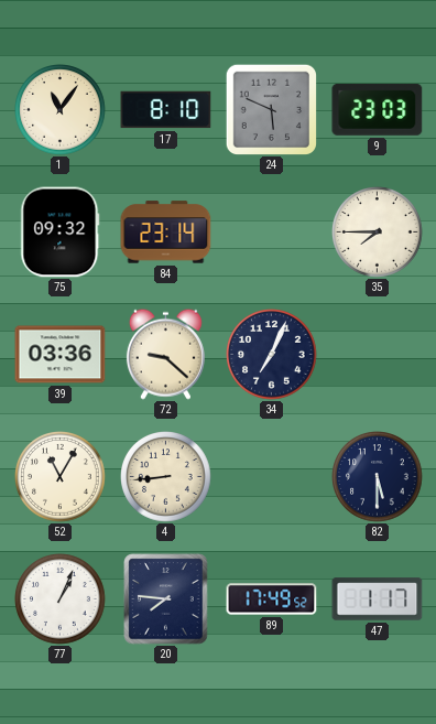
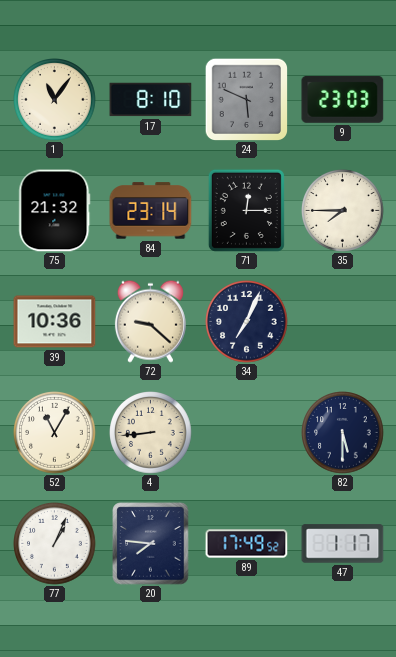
75: 09:32 -> 21:32 (55, 211)
71: none -> 12:15 (246, 210)
39: 03:36 -> 10:36 (55, 322)
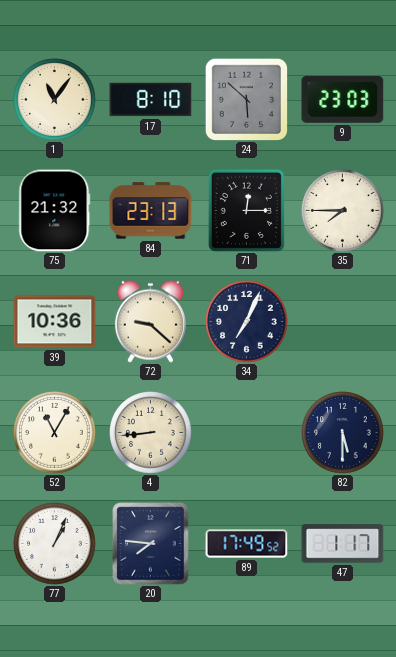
24: 5:49 -> 5:52 (246, 99)
84: 23:14 -> 23:13 (151, 211)
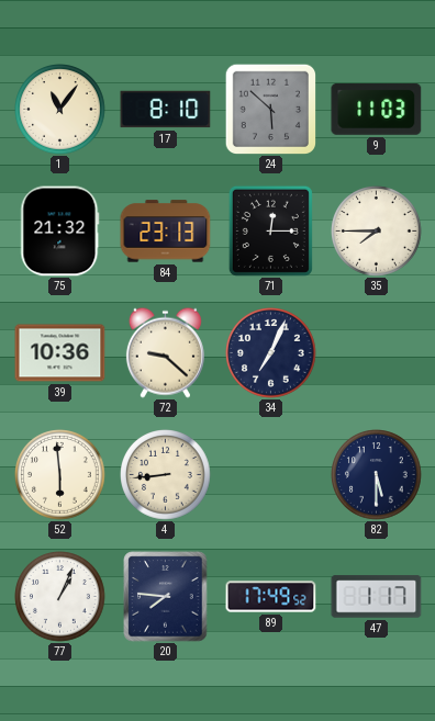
9: 23:03 -> 11:03 (377, 109)
52: 11:05 -> 5:59 (60, 475)
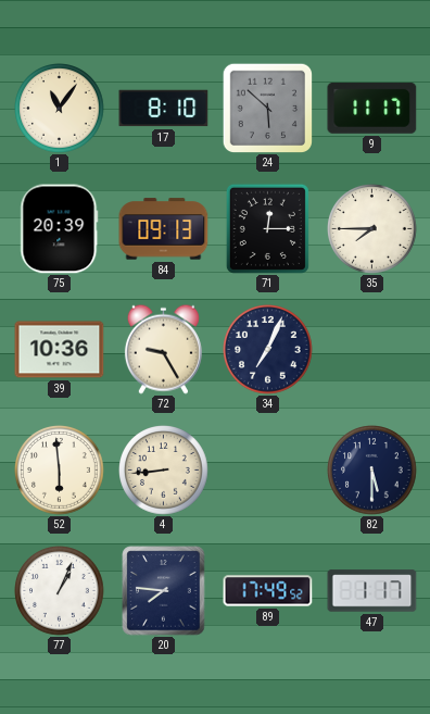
9: 11:03 -> 11:17 (372, 108)
75: 21:32 -> 20:39 (60, 229)
84: 23:13 -> 09:13 (164, 229)
72: 9:22 -> 9:25 (163, 349)
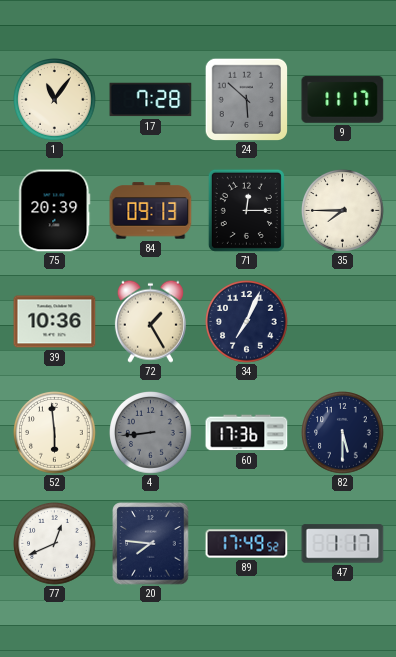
17: 8:10 -> 7:28 (151, 100)
72: 9:25 -> 1:25 (150, 321)
4 dial: cream -> grey (151, 433)
60: none -> 17:36 (247, 433)
77: 1:04 -> 12:41 (55, 544)
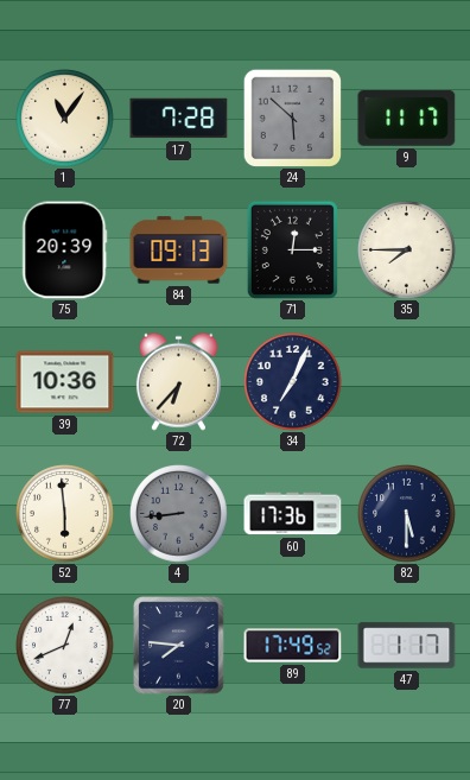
72: 1:25 -> 6:37 (178, 381)
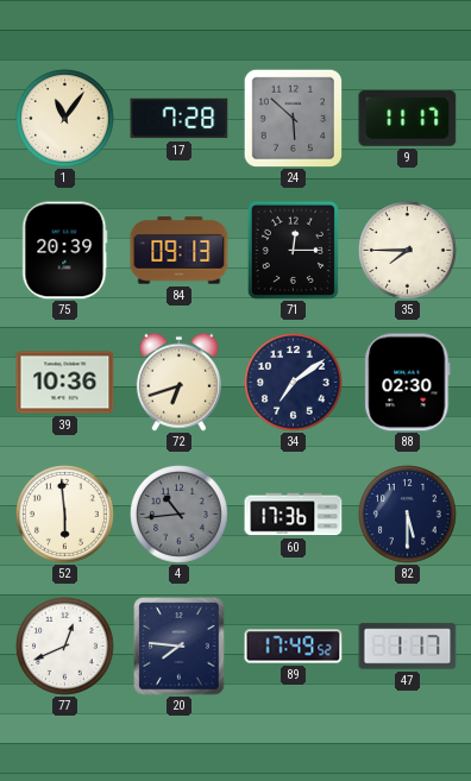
72: 6:37 -> 6:42 (178, 382)
34: 7:04 -> 7:09 (294, 383)
88: none -> 02:30 (408, 383)
4: 8:44 -> 10:44 (180, 515)
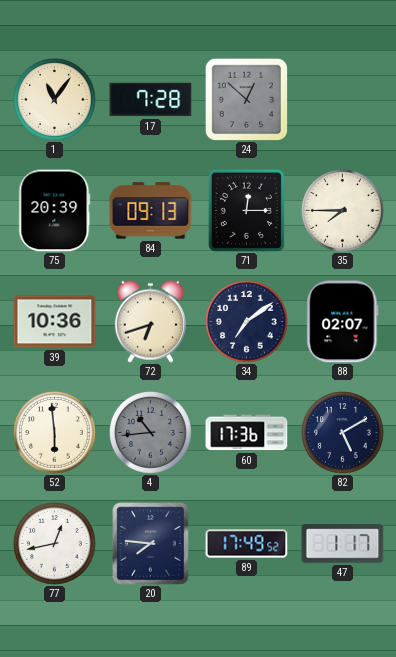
24: 5:52 -> 12:52 (246, 99)
9: 11:17 -> none (408, 118)
88: 02:30 -> 02:07 (343, 322)
82: 5:30 -> 5:10 (343, 433)
77: 12:41 -> 12:43 (55, 544)
